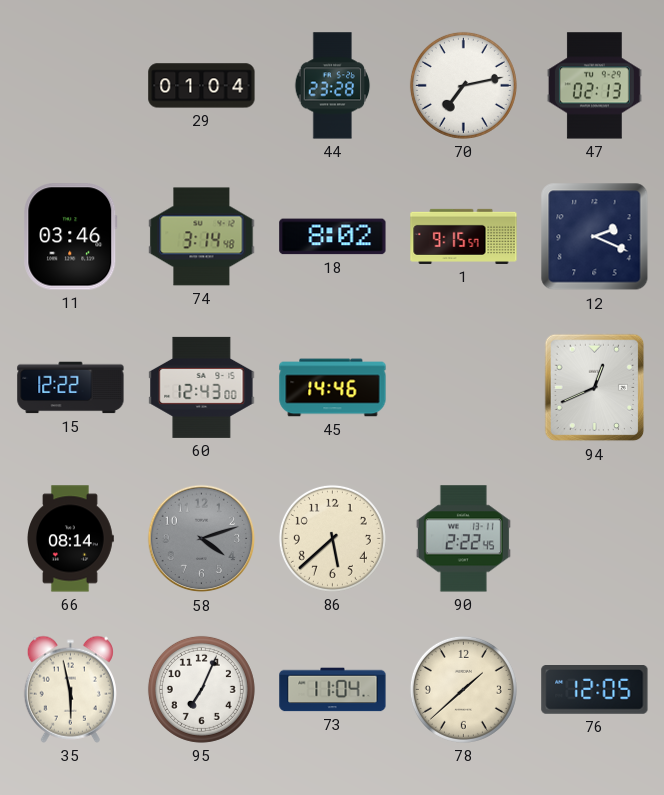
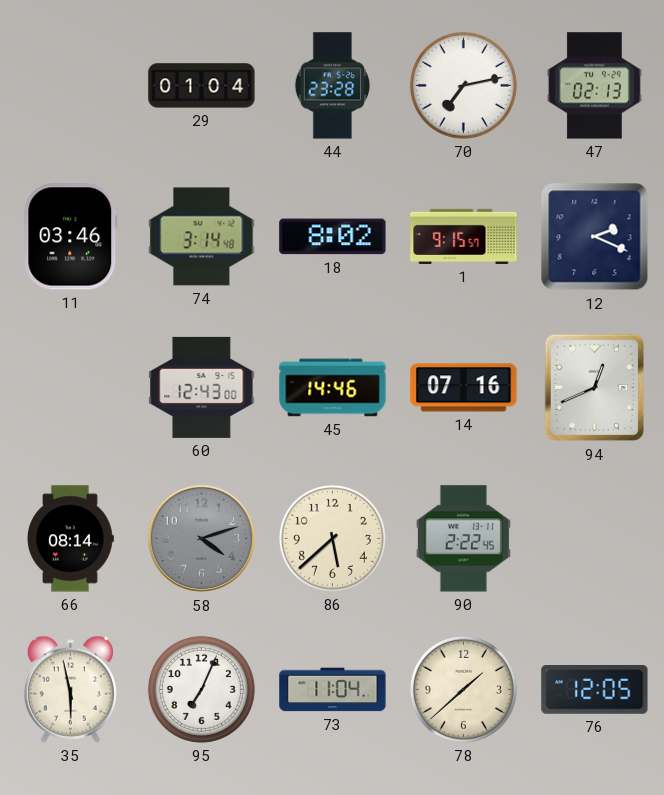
15: 12:22 -> none (71, 388)
14: none -> 07:16 (464, 388)
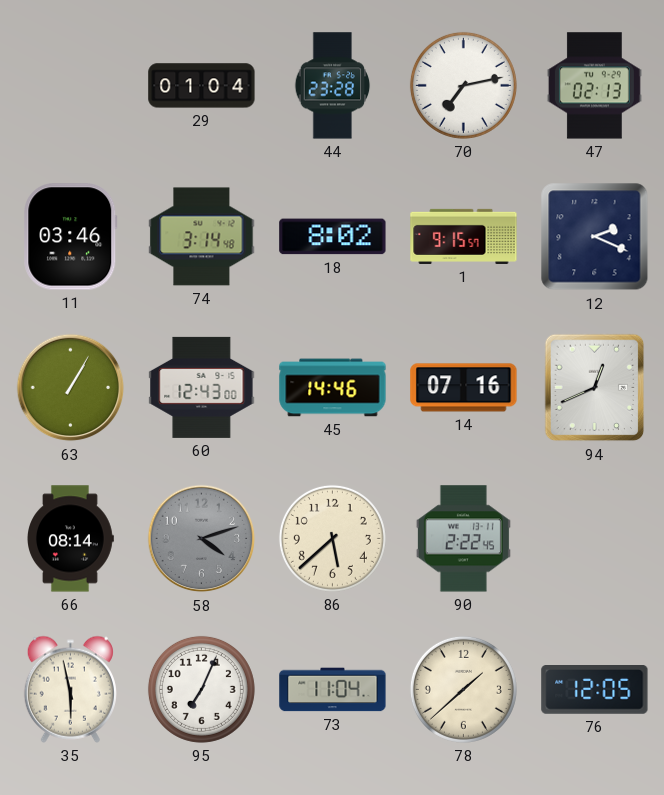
63: none -> 1:05 (71, 388)
